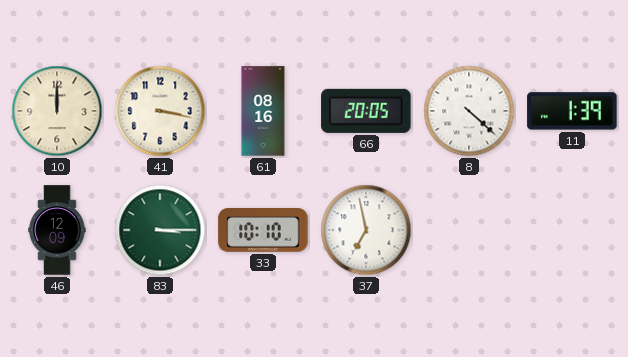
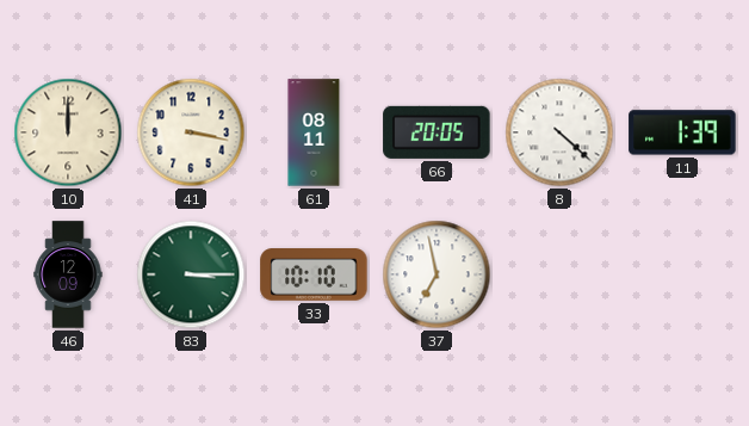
61: 08:16 -> 08:11 (314, 132)
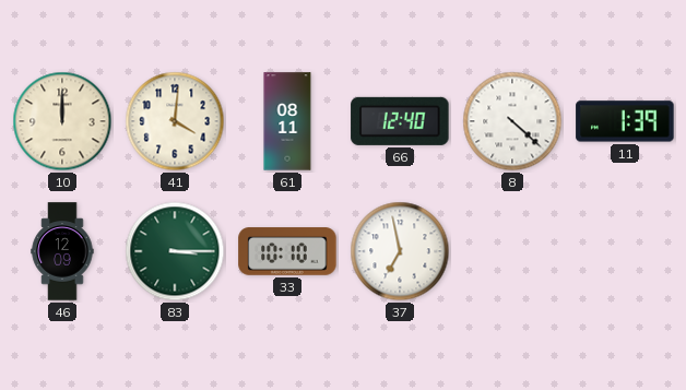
41: 3:17 -> 4:01 (175, 121)
66: 20:05 -> 12:40 (400, 121)
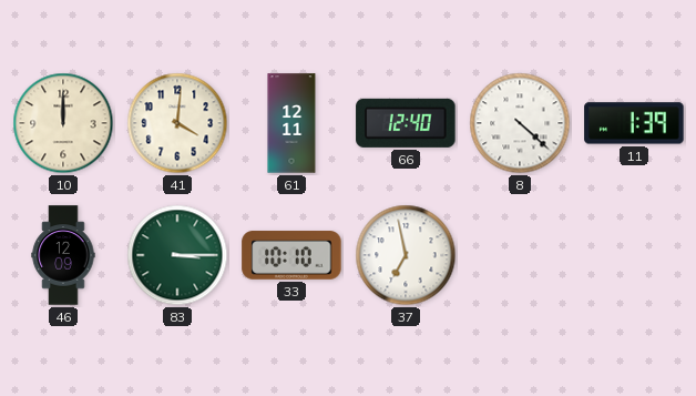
61: 08:11 -> 12:11 (291, 123)
